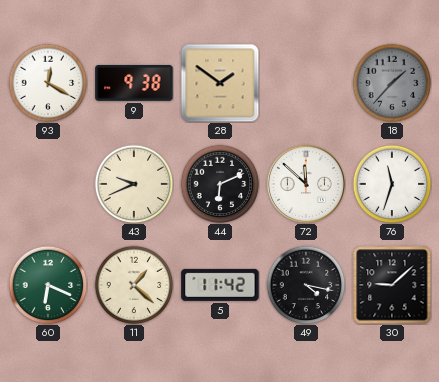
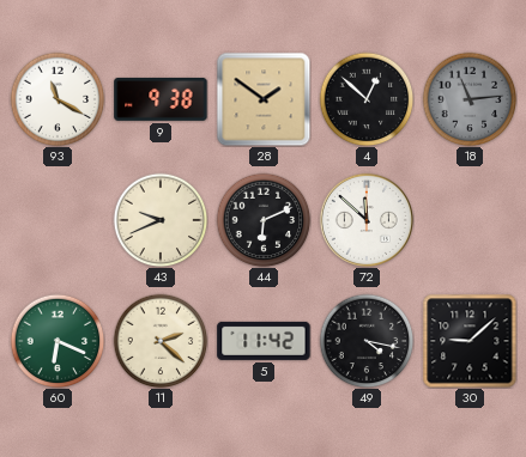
93: 12:20 -> 11:20 (58, 99)
4: none -> 12:52 (367, 99)
18: 1:37 -> 11:14 (470, 99)
76: 11:33 -> none (392, 184)
11: 1:22 -> 2:22 (161, 341)
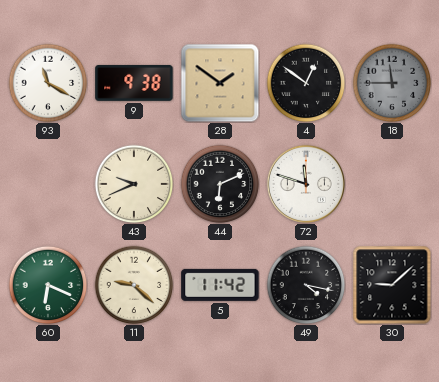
4: 12:52 -> 12:51 (306, 83)
18: 11:14 -> 11:45 (392, 83)
72: 11:52 -> 11:48 (306, 184)
11: 2:22 -> 9:22 (134, 285)
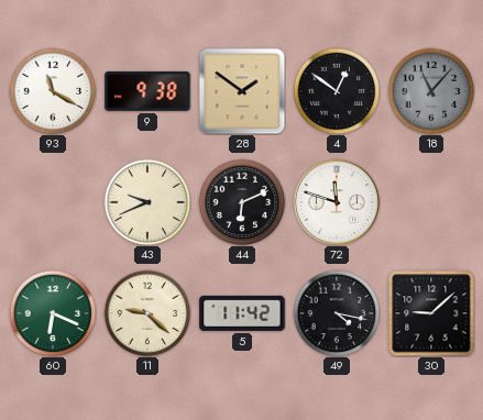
18: 11:45 -> 11:07 (431, 91)
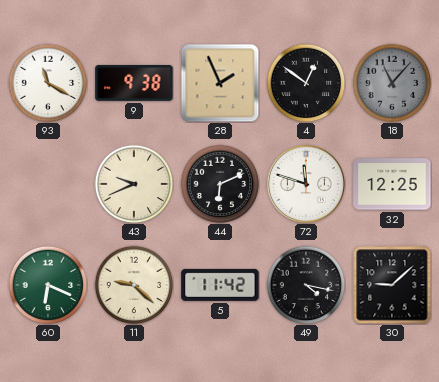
28: 1:51 -> 1:56 (220, 83)
32: none -> 12:25 (392, 184)
